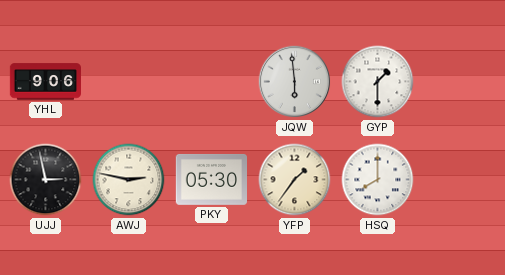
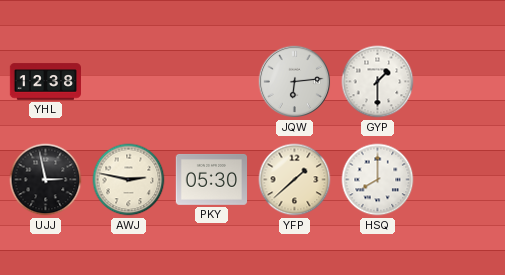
YHL: 9:06 -> 12:38 (46, 82)
JQW: 5:59 -> 6:14 (295, 82)
YFP: 1:36 -> 1:38 (295, 180)
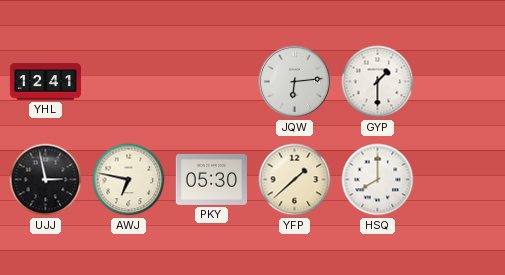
YHL: 12:38 -> 12:41 (46, 82)
AWJ: 2:47 -> 6:47 (129, 180)
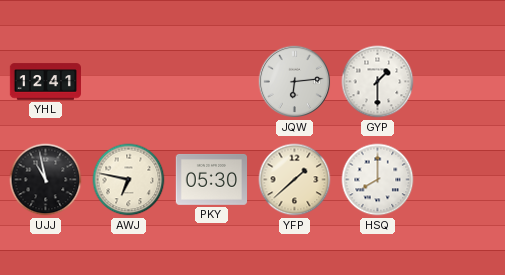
UJJ: 2:58 -> 10:58 (46, 180)
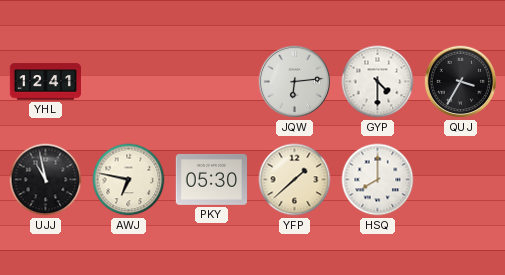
GYP: 1:30 -> 4:30 (378, 82)
QUJ: none -> 3:35 (461, 82)
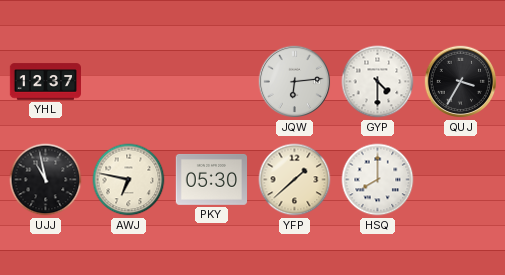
YHL: 12:41 -> 12:37 (46, 82)
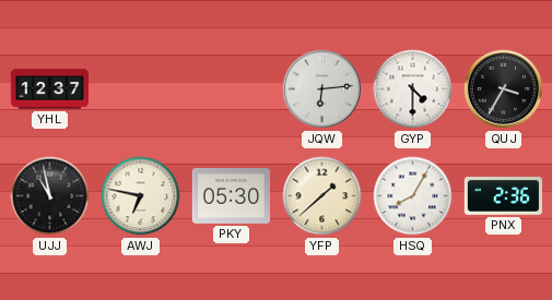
HSQ: 8:00 -> 8:05 (413, 196)
PNX: none -> 2:36 (504, 196)
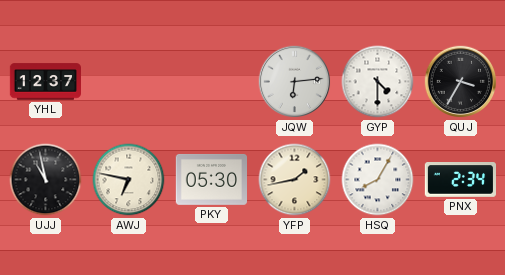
YFP: 1:38 -> 1:43 (295, 180)
PNX: 2:36 -> 2:34 (461, 180)
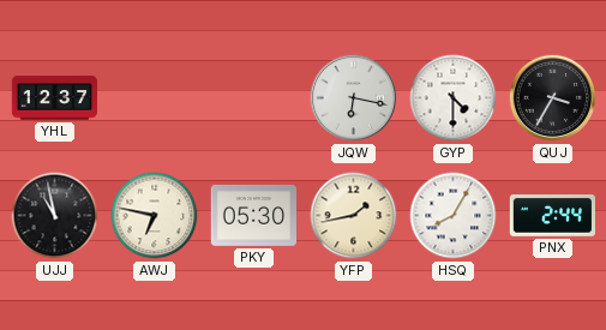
JQW: 6:14 -> 6:17 (354, 98)
PNX: 2:34 -> 2:44 (553, 216)
